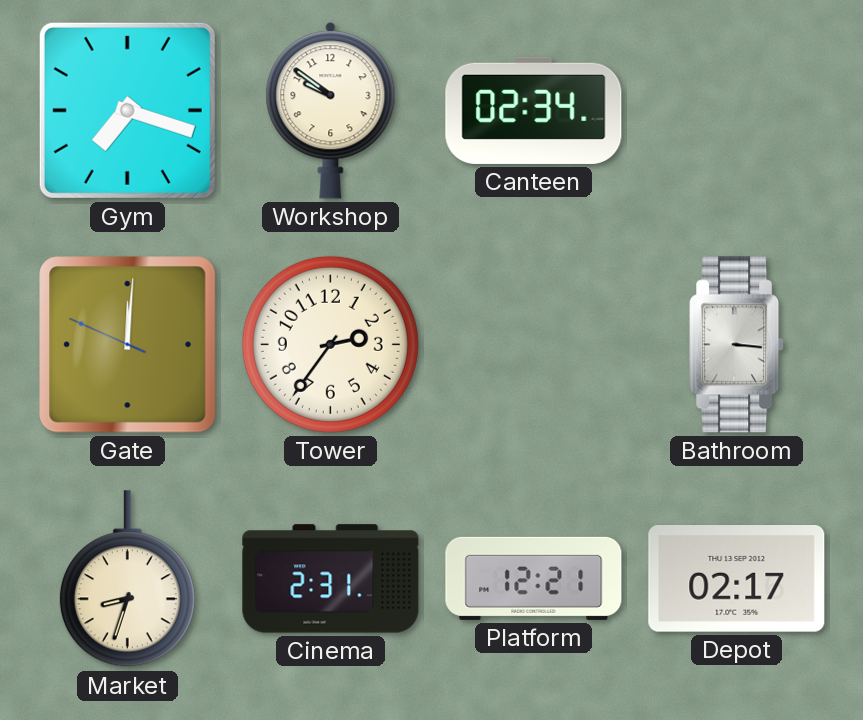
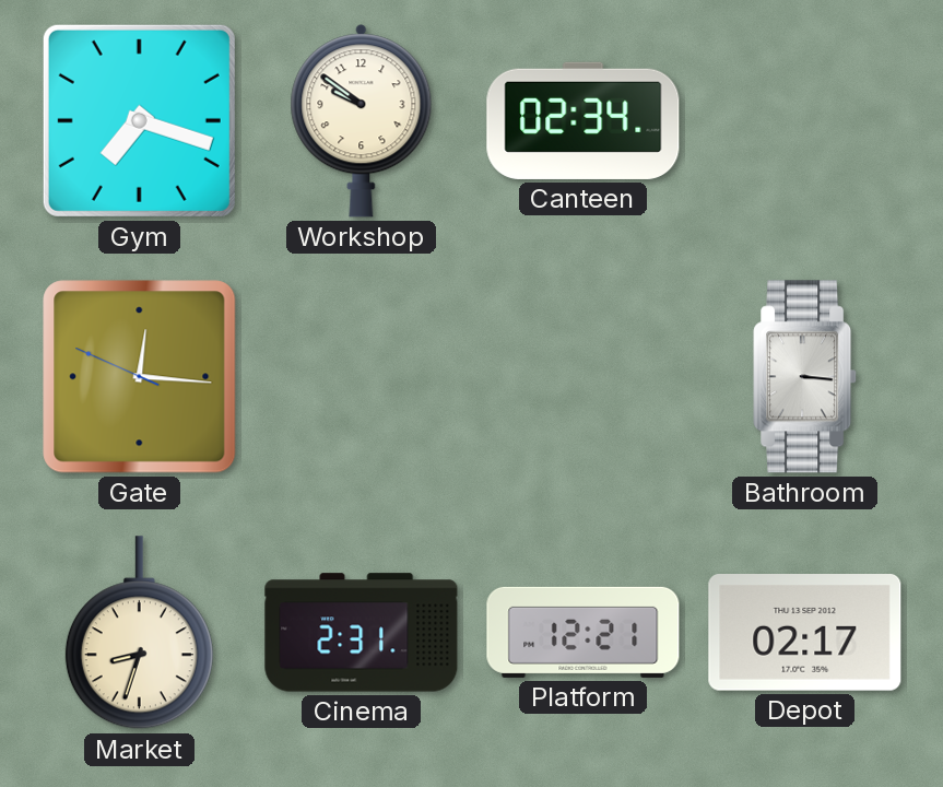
Gate: 12:00 -> 12:15 (140, 377)
Tower: 2:36 -> none (330, 344)
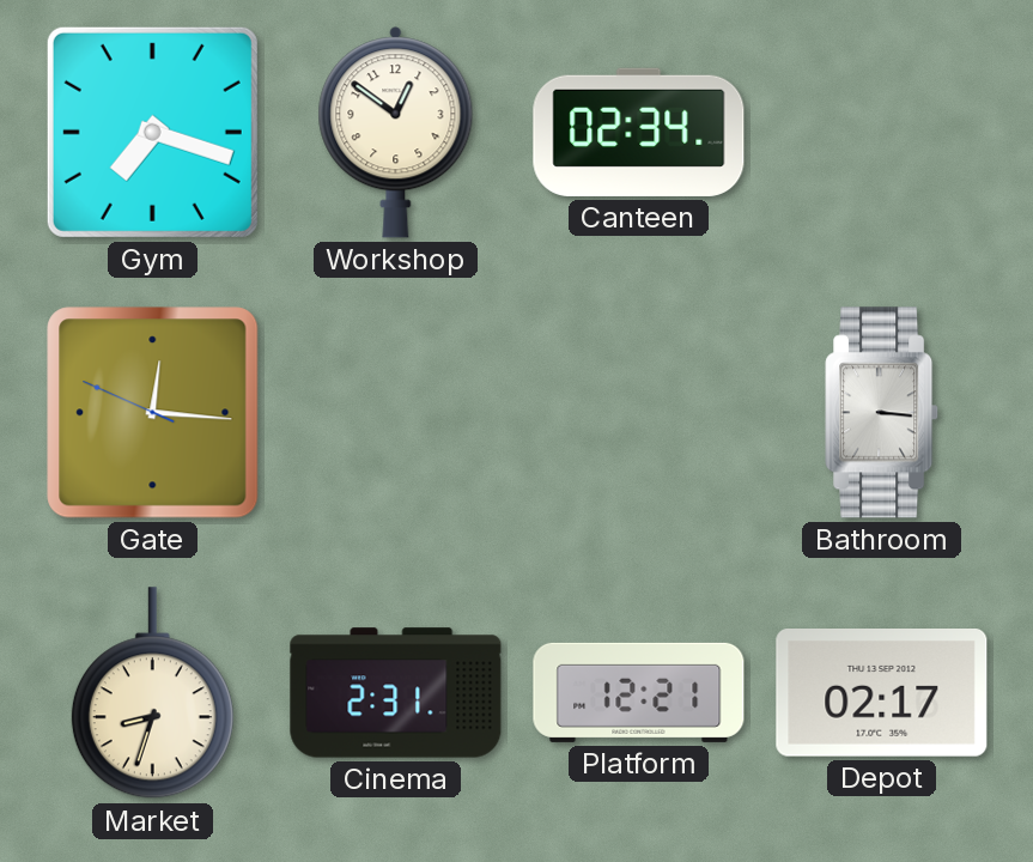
Workshop: 9:51 -> 12:51 (396, 133)
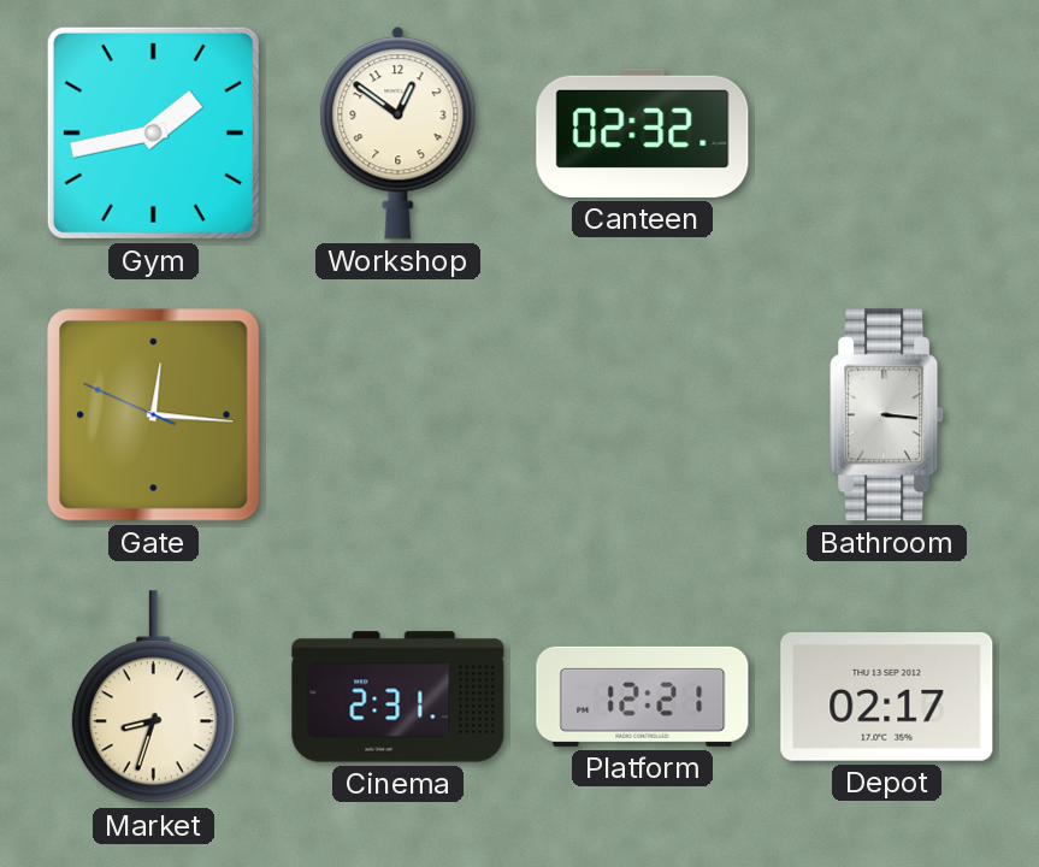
Gym: 7:18 -> 1:43 (153, 132)
Canteen: 02:34 -> 02:32 (643, 132)
